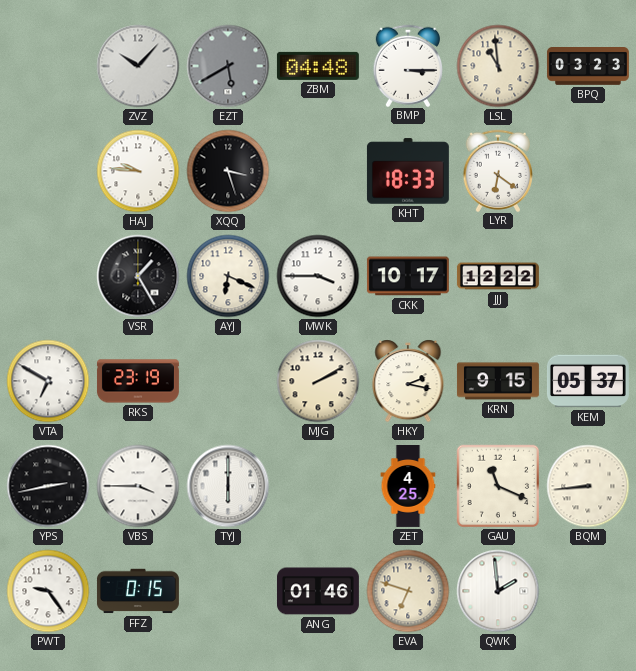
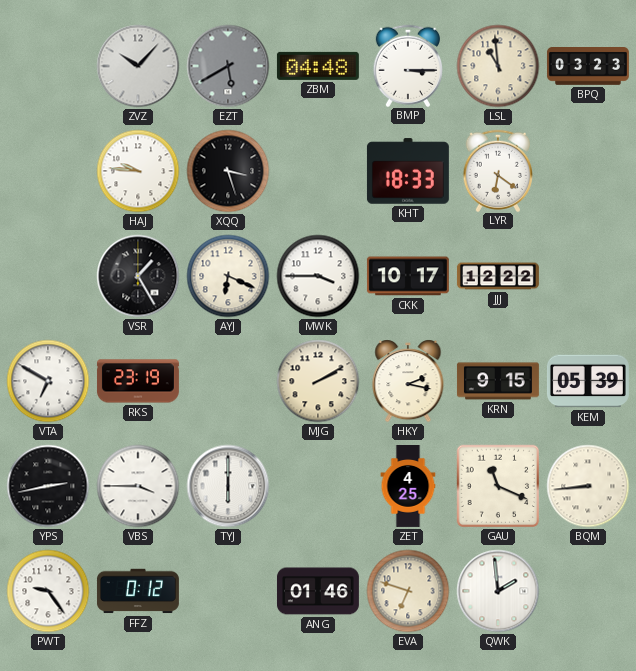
KEM: 05:37 -> 05:39 (588, 381)
FFZ: 0:15 -> 0:12 (138, 591)
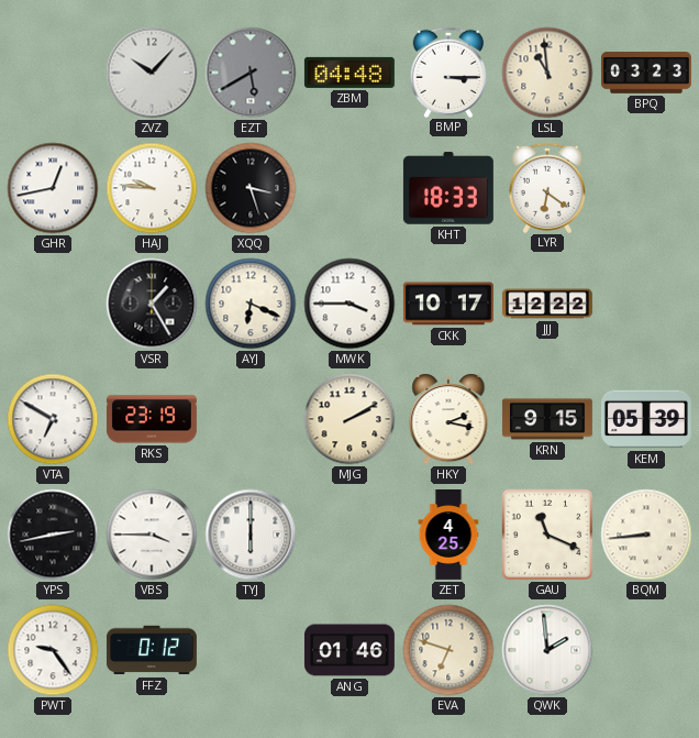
GHR: none -> 12:43 (53, 188)
